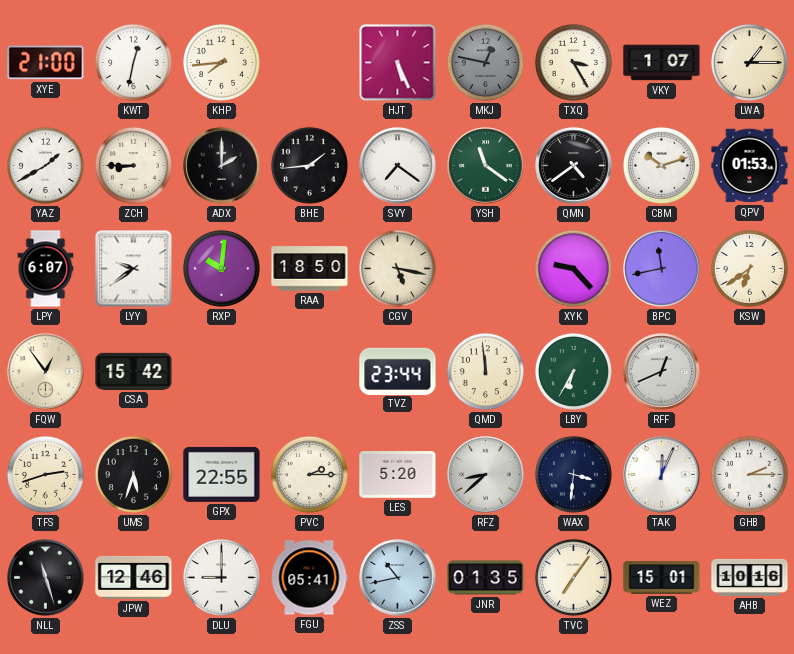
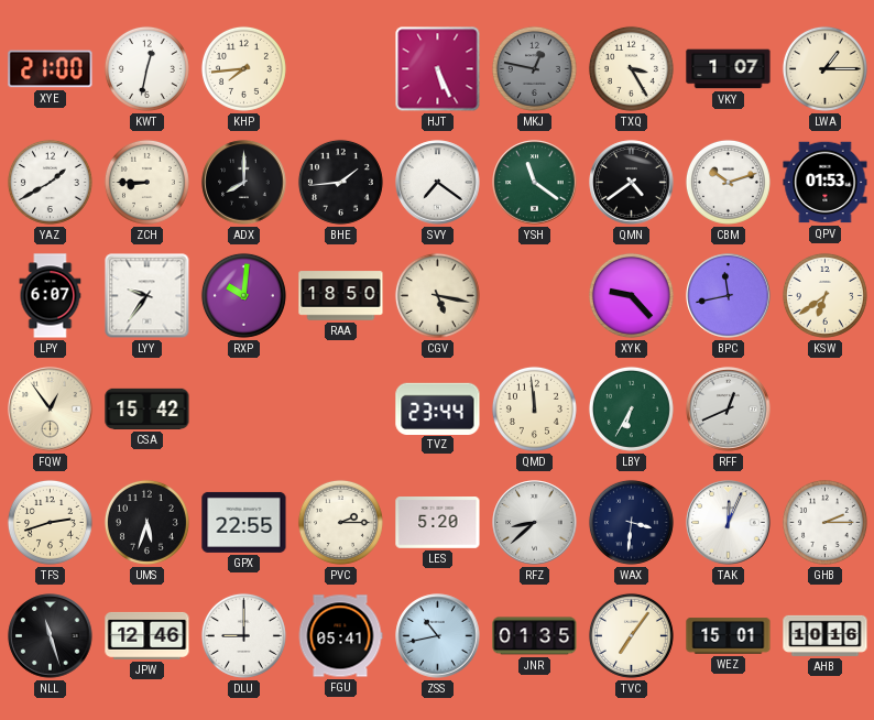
ADX: 2:00 -> 8:00 (244, 183)
LYY: 9:39 -> 9:36 (148, 296)
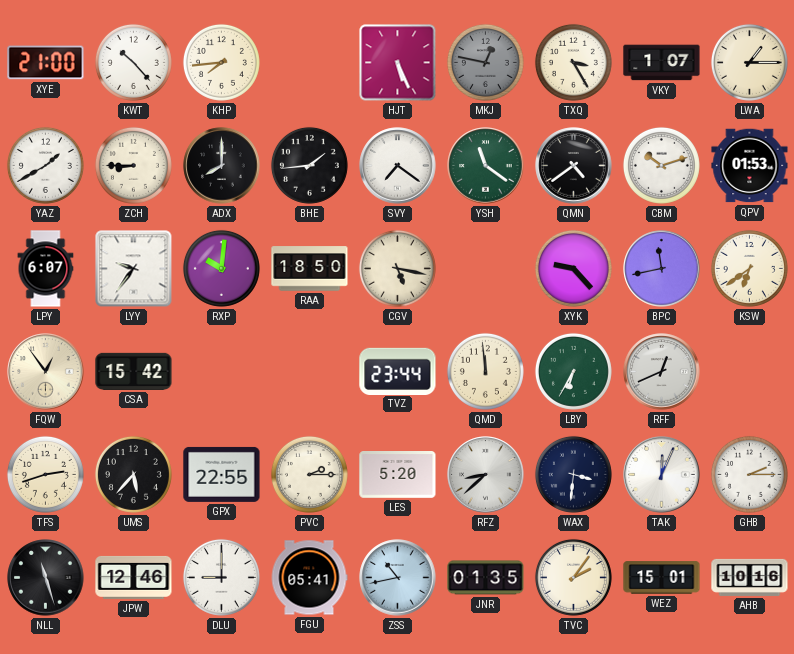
KWT: 12:32 -> 10:23 (133, 62)
UMS: 5:33 -> 5:37 (133, 474)
TVC: 7:06 -> 2:06 (573, 577)
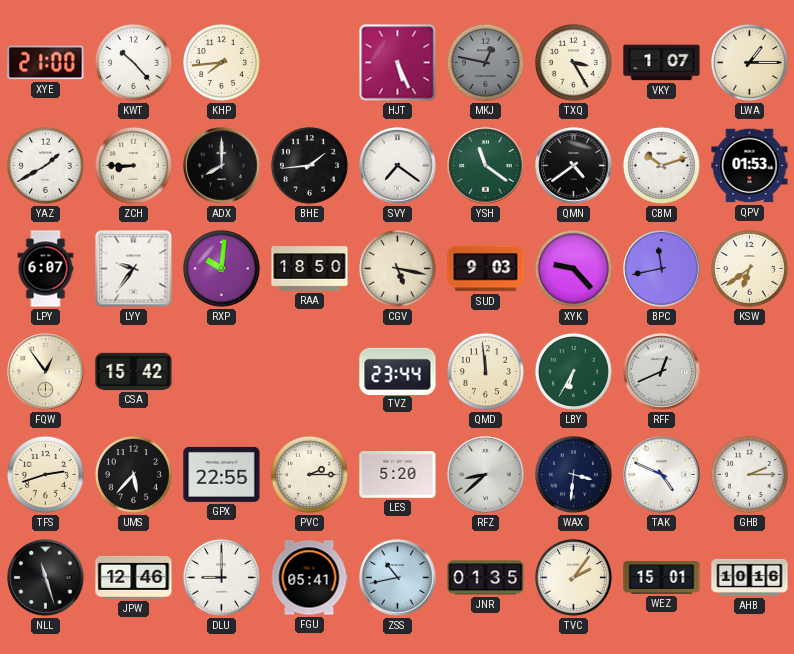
SUD: none -> 9:03 (486, 269)
TAK: 12:04 -> 4:49 (662, 475)
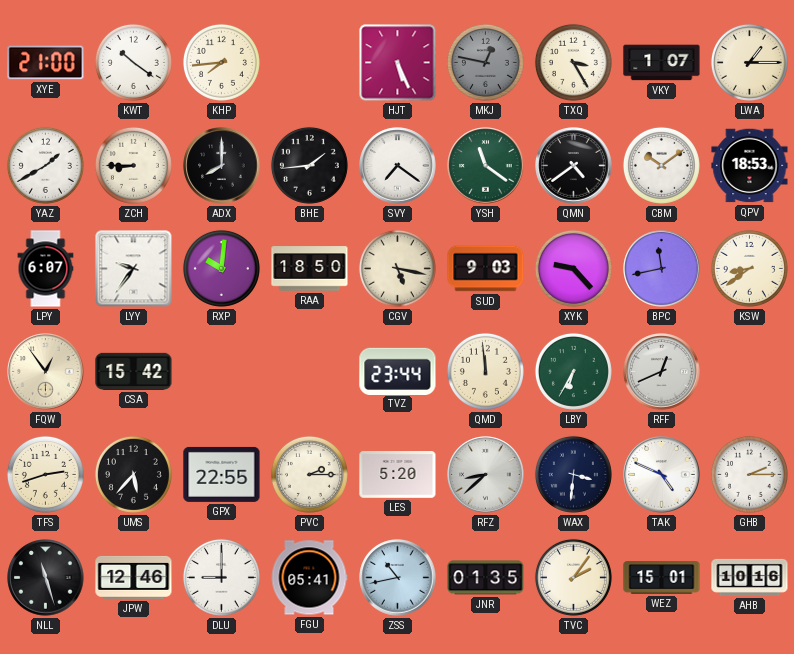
KWT: 10:23 -> 10:21 (133, 62)
CBM: 10:12 -> 10:09 (661, 165)
QPV: 01:53 -> 18:53 (750, 166)
KSW: 6:39 -> 8:39 (749, 268)
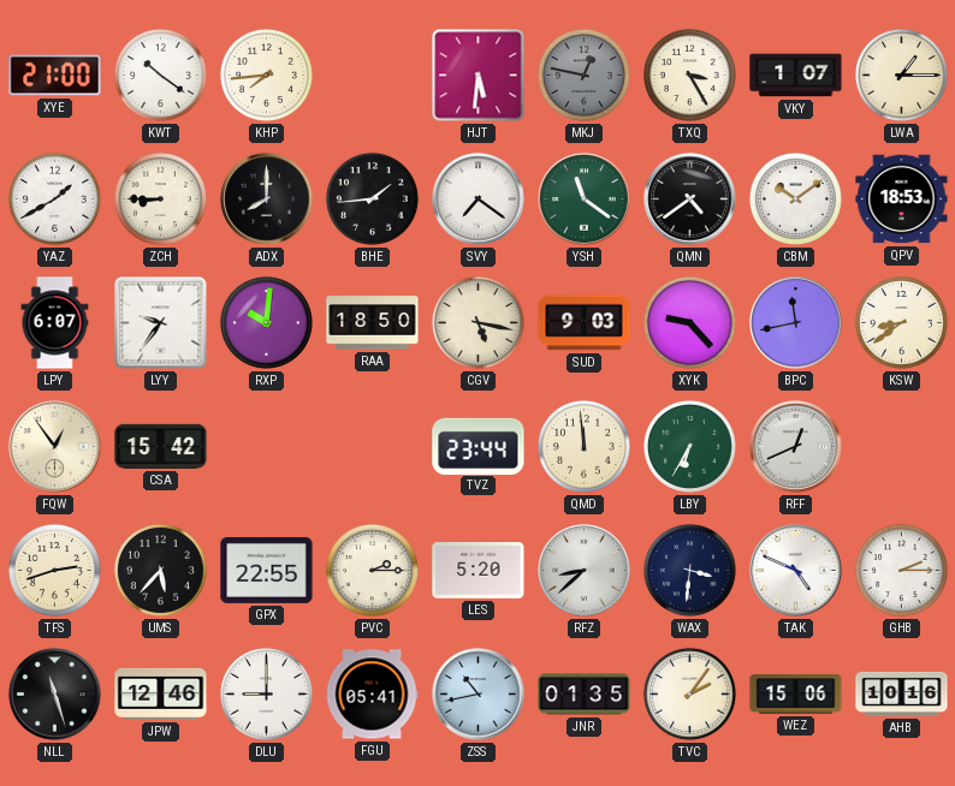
HJT: 5:26 -> 5:31 (479, 76)
WEZ: 15:01 -> 15:06 (796, 695)
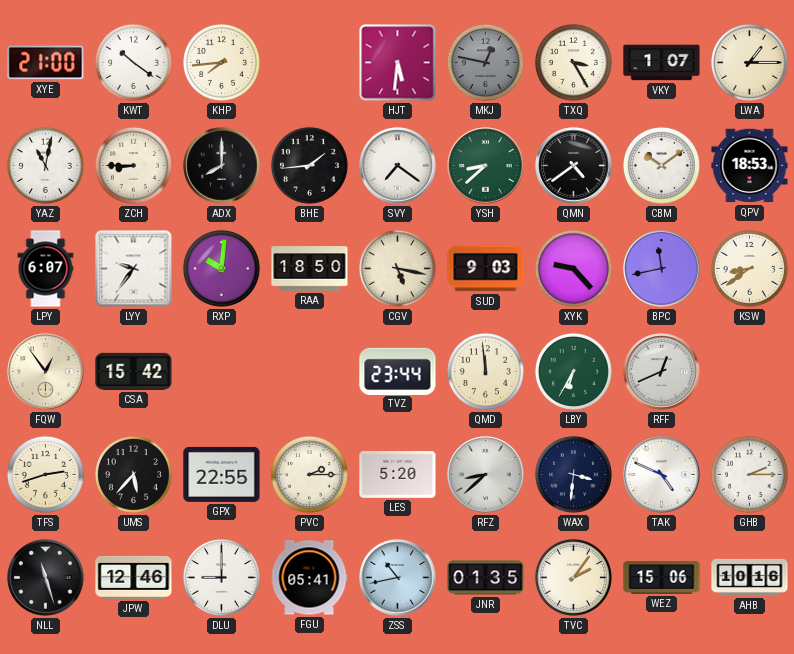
YAZ: 1:40 -> 11:02 (45, 165)
YSH: 11:21 -> 8:38 (486, 166)
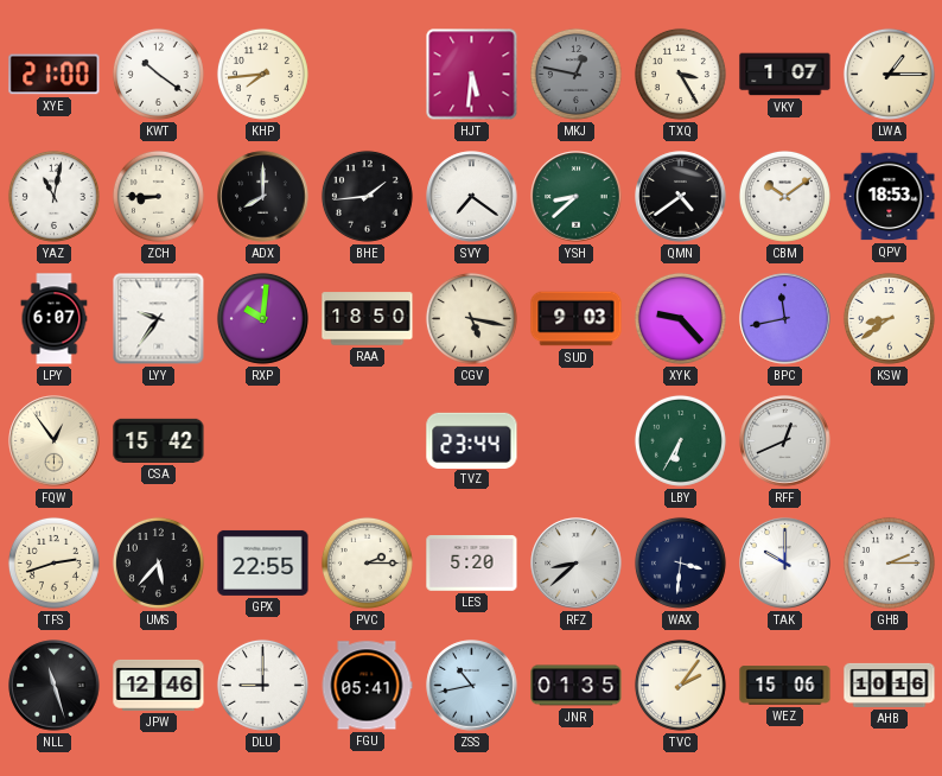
QMD: 11:59 -> none (485, 371)
TAK: 4:49 -> 10:00 (785, 564)
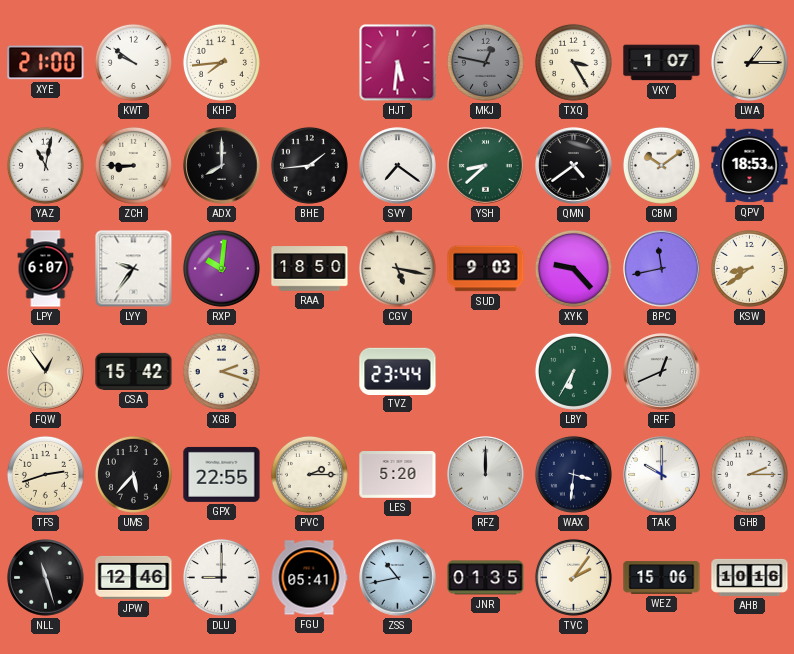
KWT: 10:21 -> 9:51 (133, 62)
XGB: none -> 2:18 (221, 371)
RFZ: 8:38 -> 12:00 (486, 475)
